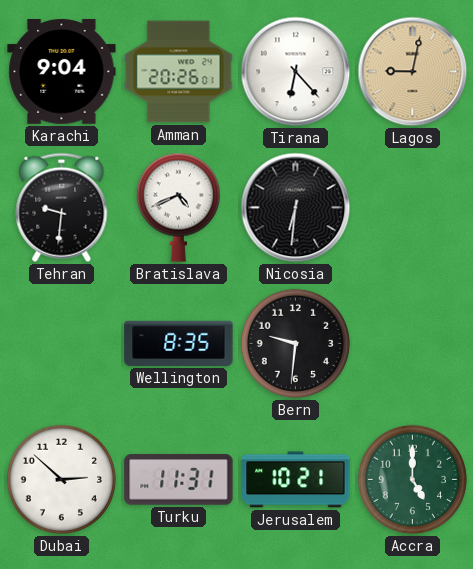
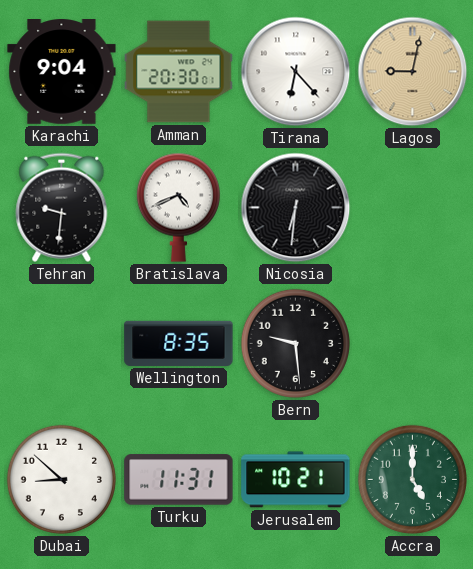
Amman: 20:26 -> 20:30 (179, 72)
Bern: 9:31 -> 9:29 (295, 343)
Dubai: 2:52 -> 8:52 (61, 479)
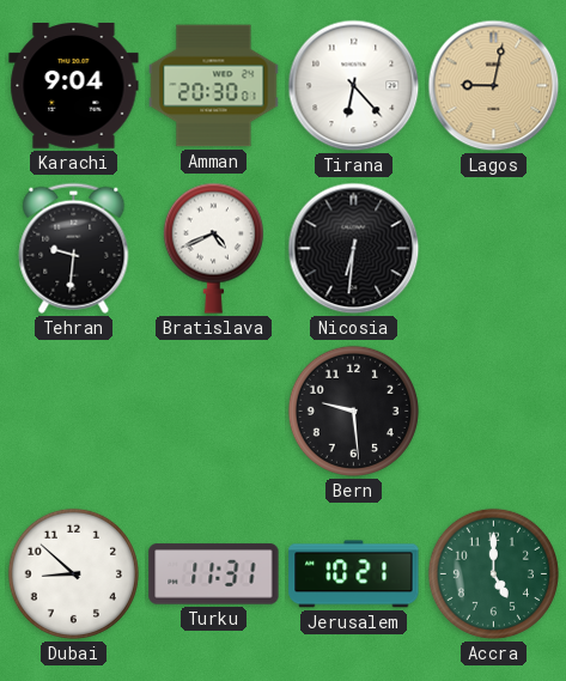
Wellington: 8:35 -> none (179, 343)
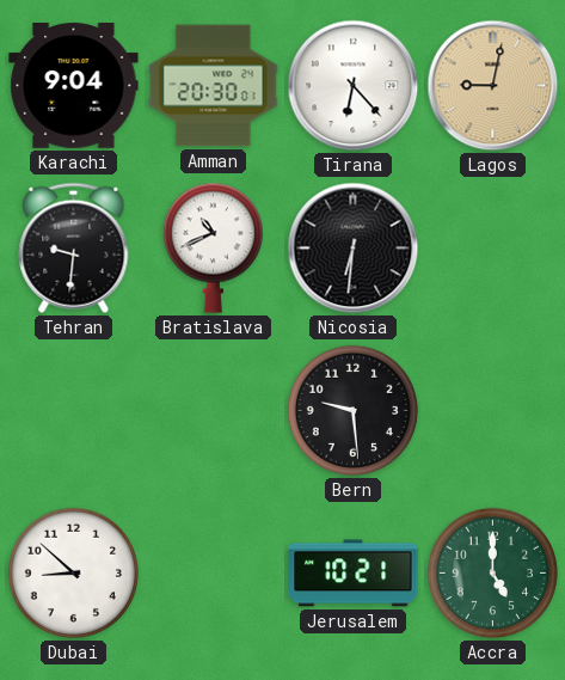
Bratislava: 4:41 -> 10:41 (213, 247)
Turku: 11:31 -> none (214, 574)
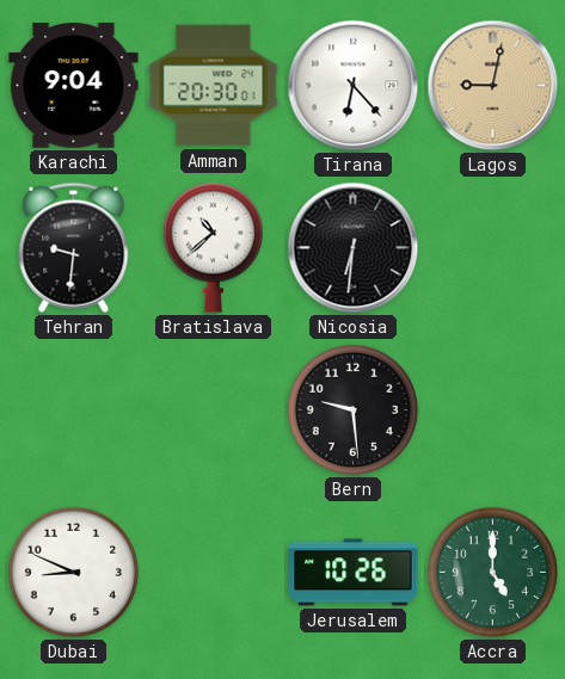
Bratislava: 10:41 -> 10:38 (213, 247)
Dubai: 8:52 -> 8:49 (73, 572)
Jerusalem: 10:21 -> 10:26 (354, 573)
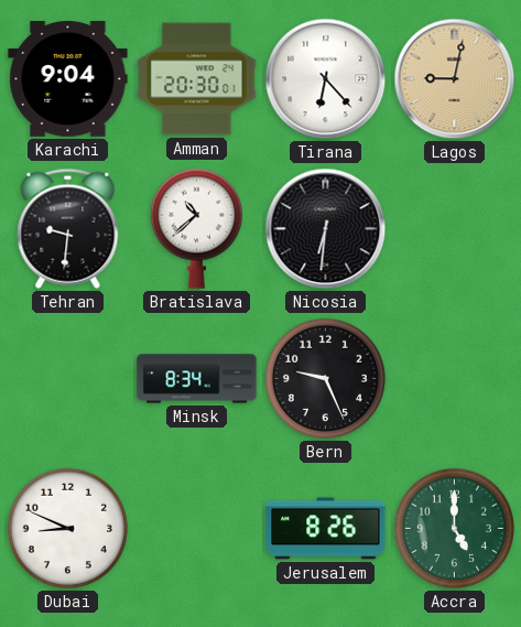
Minsk: none -> 8:34 (197, 379)
Bern: 9:29 -> 9:26 (325, 378)
Jerusalem: 10:26 -> 8:26 (326, 529)
